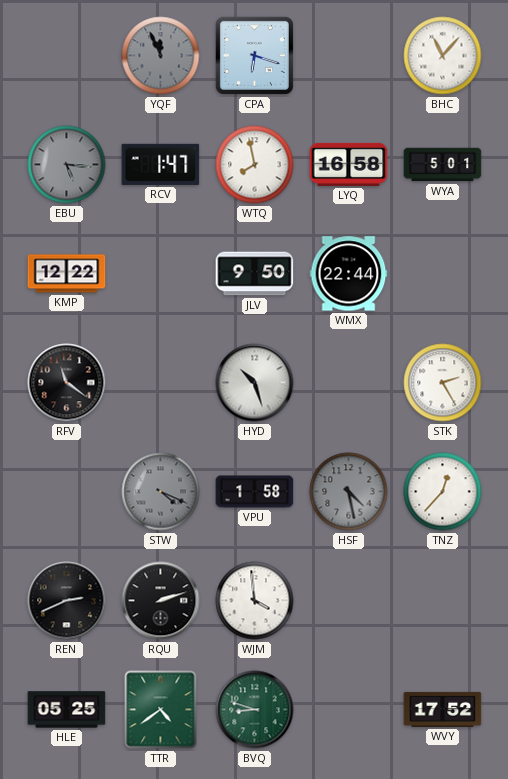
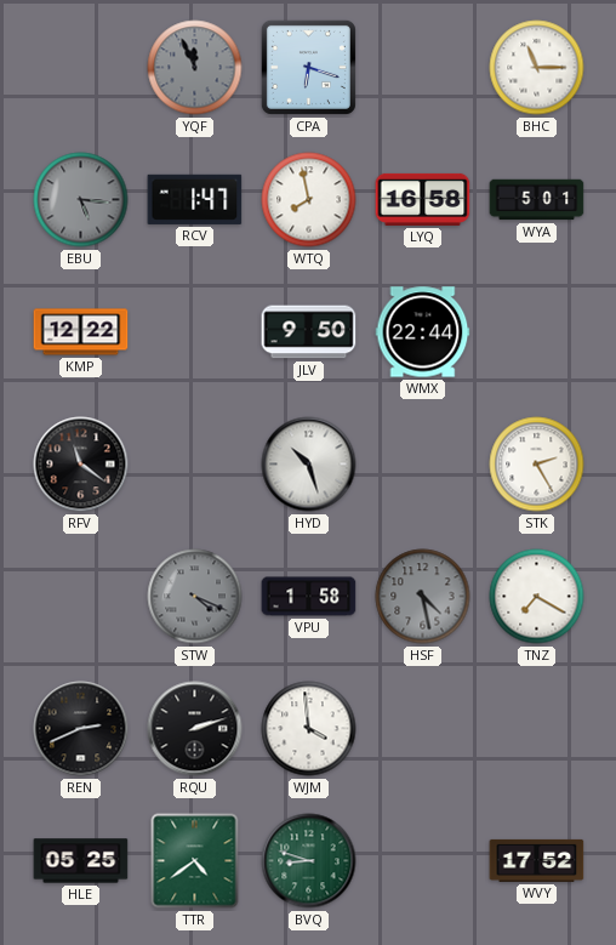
BHC: 11:07 -> 11:15 (537, 68)
TNZ: 12:37 -> 7:20 (537, 597)
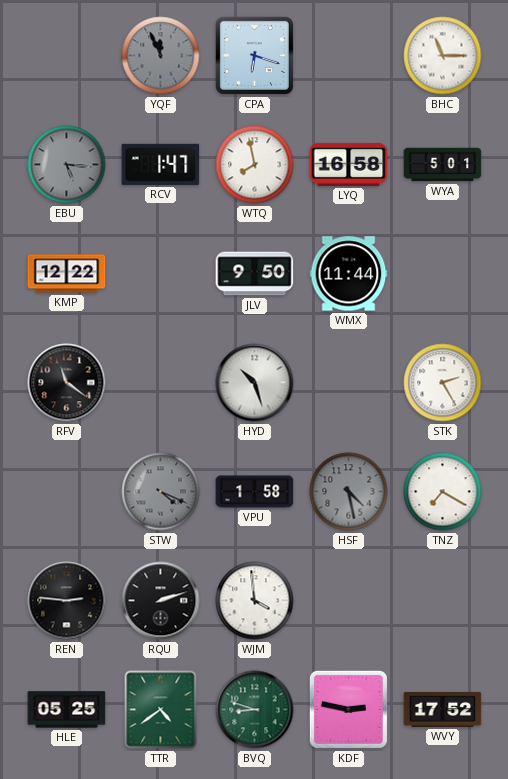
WMX: 22:44 -> 11:44 (349, 274)
REN: 2:41 -> 2:46 (67, 601)
KDF: none -> 2:47 (348, 709)
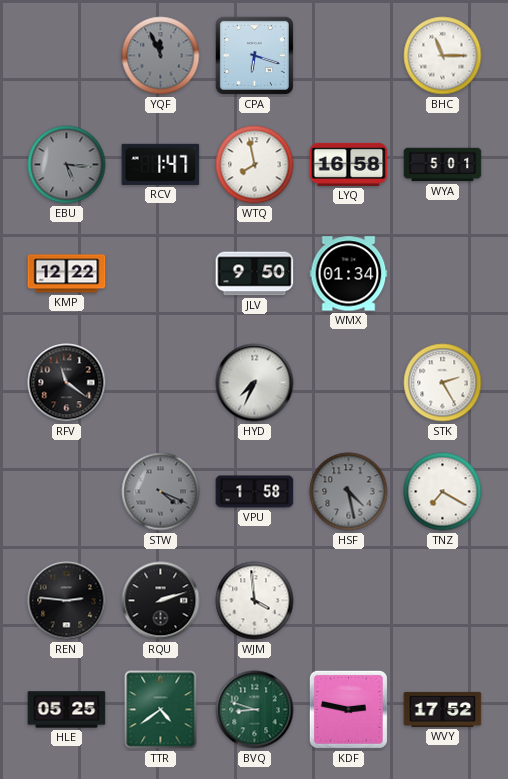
WMX: 11:44 -> 01:34 (349, 274)
HYD: 10:27 -> 7:34 (255, 383)
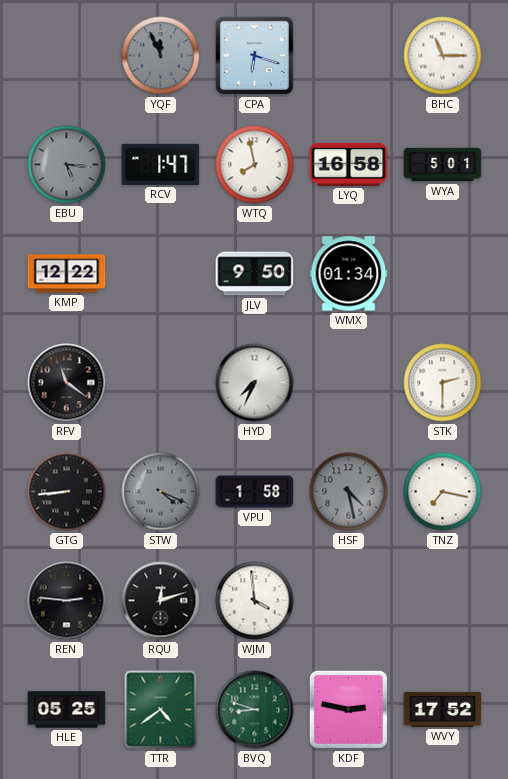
STK: 2:25 -> 2:30 (443, 383)
GTG: none -> 8:44 (67, 492)
TNZ: 7:20 -> 7:17 (443, 492)
RQU: 2:12 -> 12:12 (161, 601)
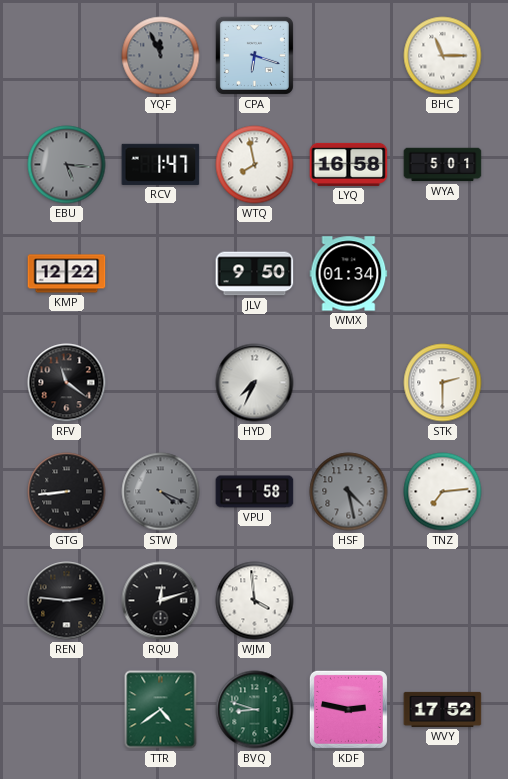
TNZ: 7:17 -> 7:14 (443, 492)
HLE: 05:25 -> none (67, 710)
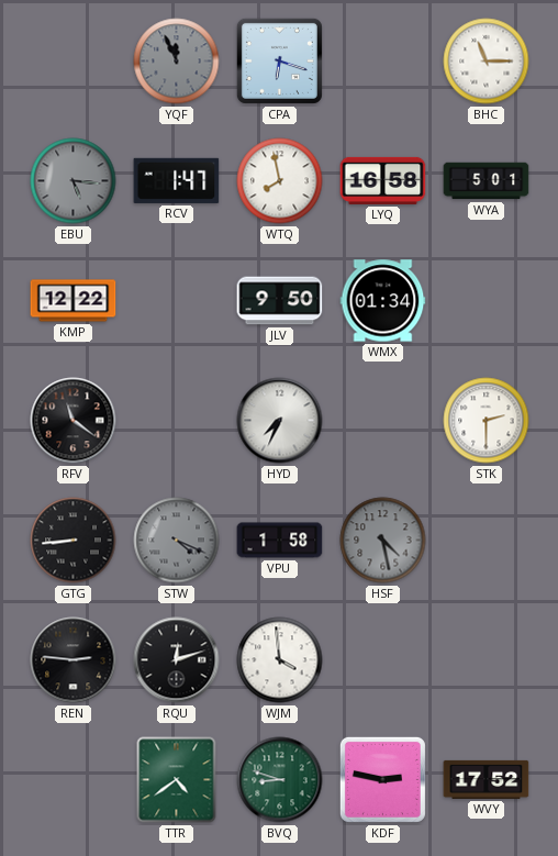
TNZ: 7:14 -> none (443, 492)
